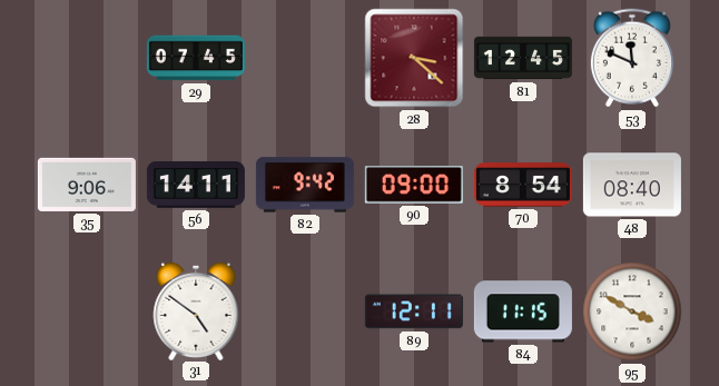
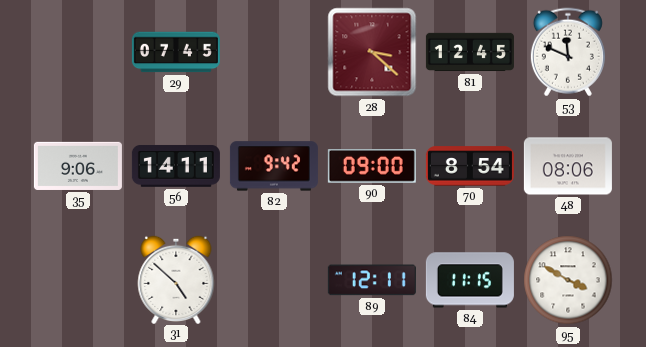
48: 08:40 -> 08:06 (568, 166)
31: 4:51 -> 4:52 (176, 279)
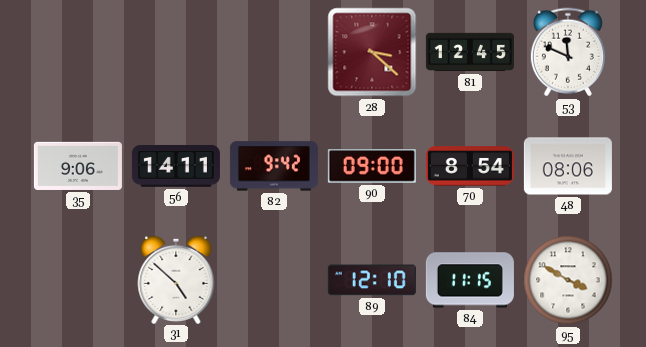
29: 07:45 -> none (176, 52)
89: 12:11 -> 12:10 (372, 280)
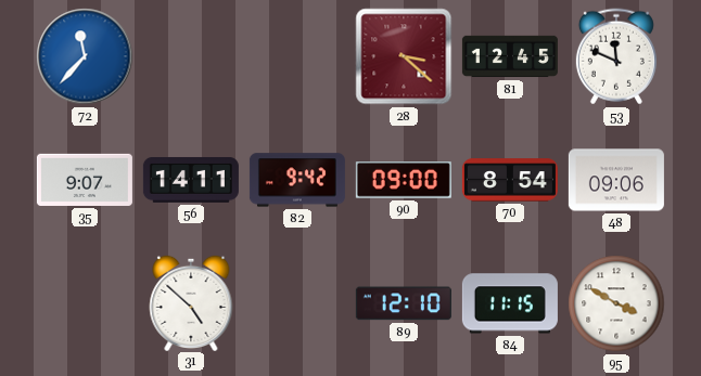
72: none -> 11:37 (85, 56)
35: 9:06 -> 9:07 (85, 180)
48: 08:06 -> 09:06 (616, 180)
